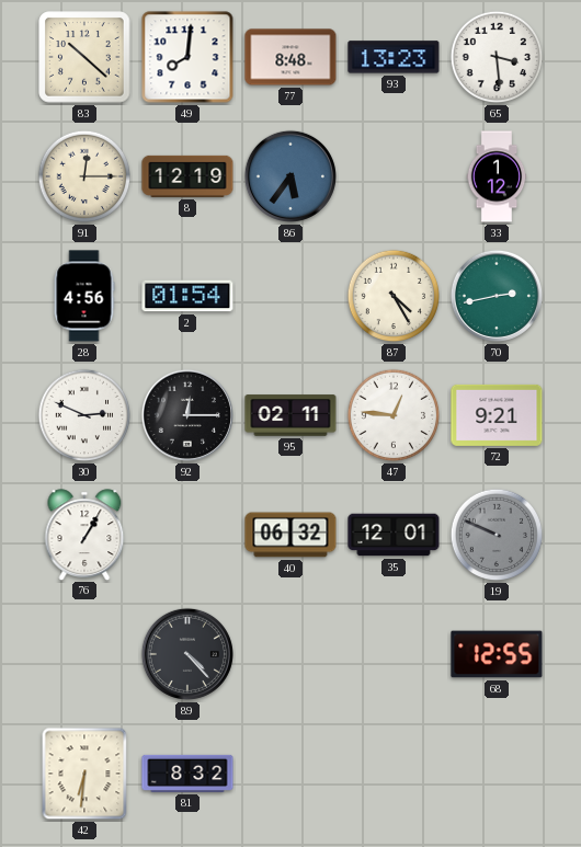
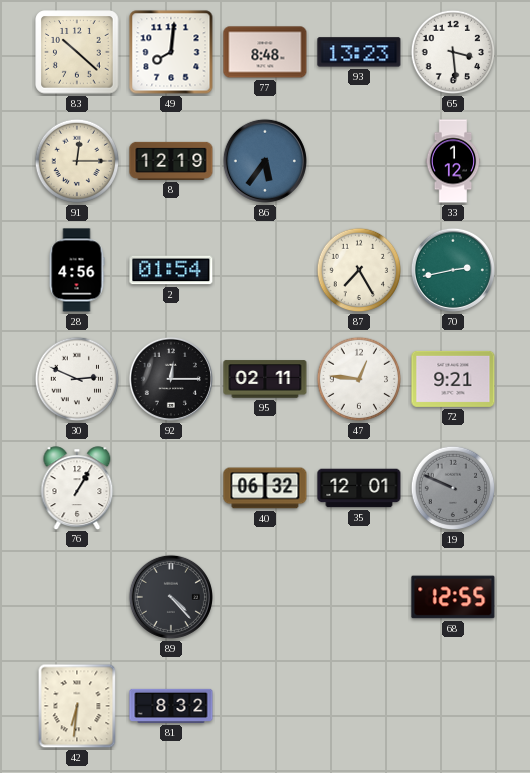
87: 4:25 -> 7:25 (359, 270)
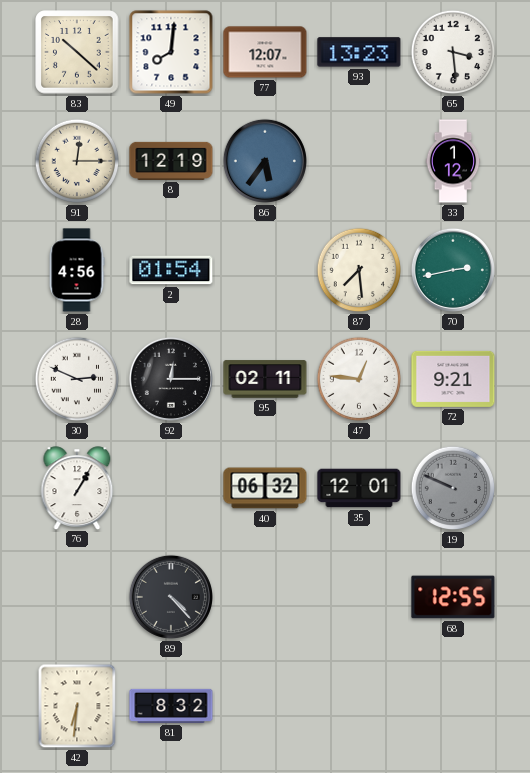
77: 8:48 -> 12:07 (265, 52)
87: 7:25 -> 7:29 (359, 270)
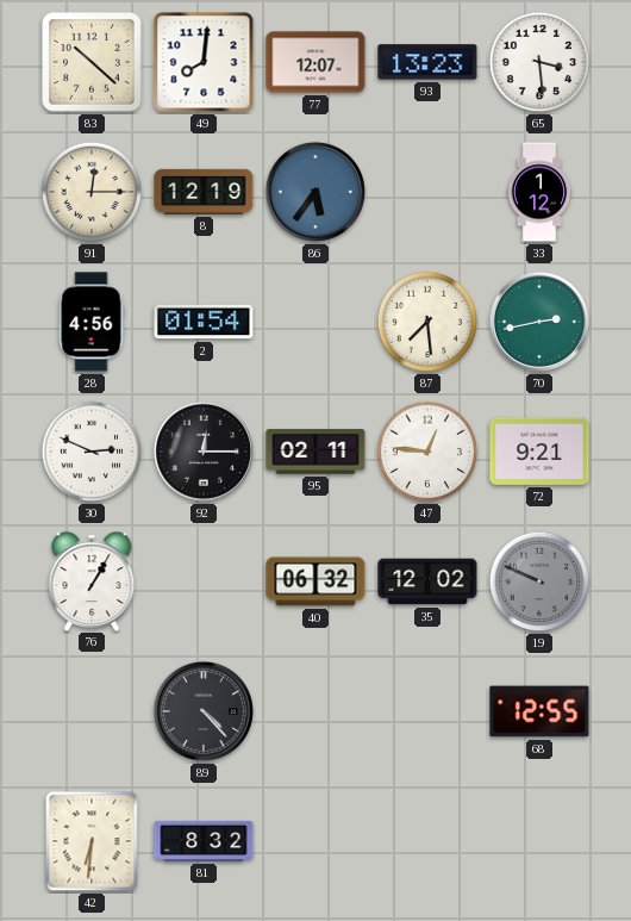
35: 12:01 -> 12:02 (427, 581)
